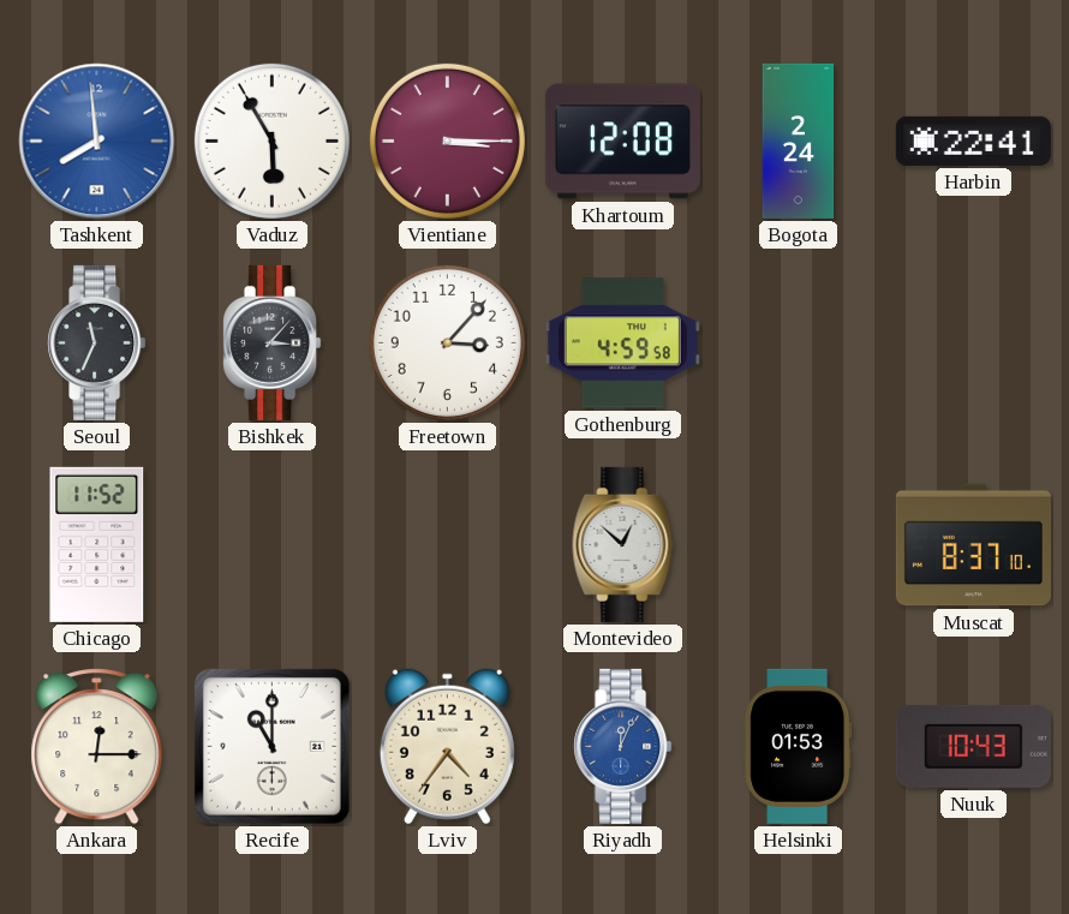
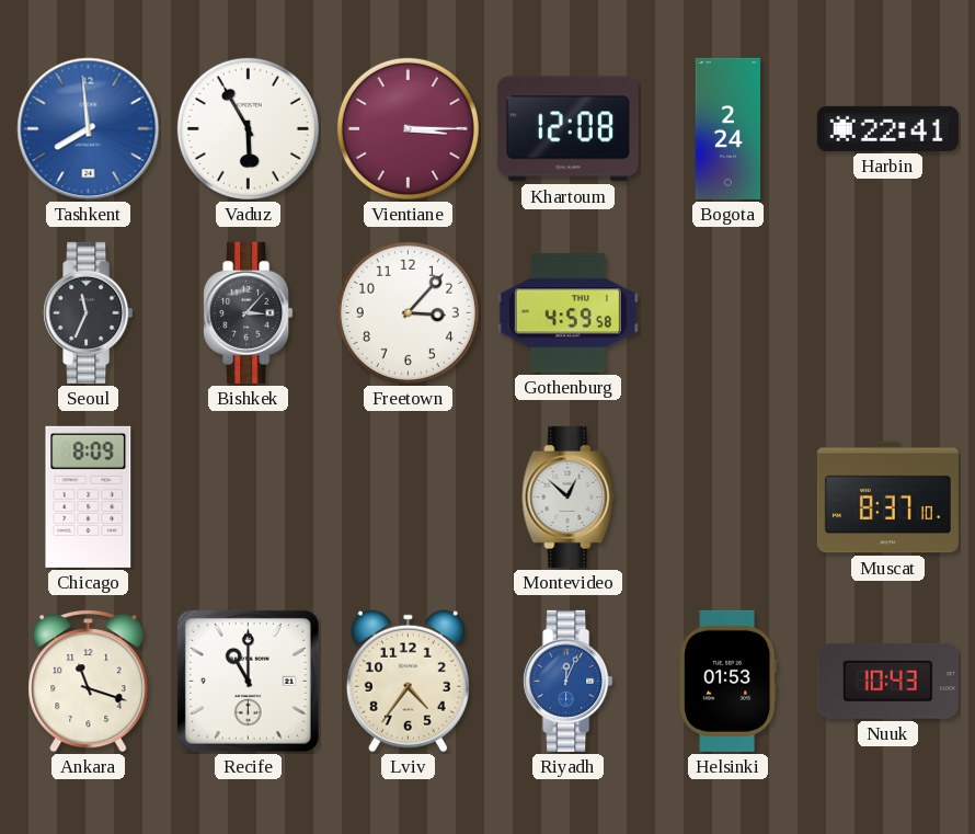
Chicago: 11:52 -> 8:09 (89, 496)
Ankara: 12:15 -> 11:18 (89, 682)
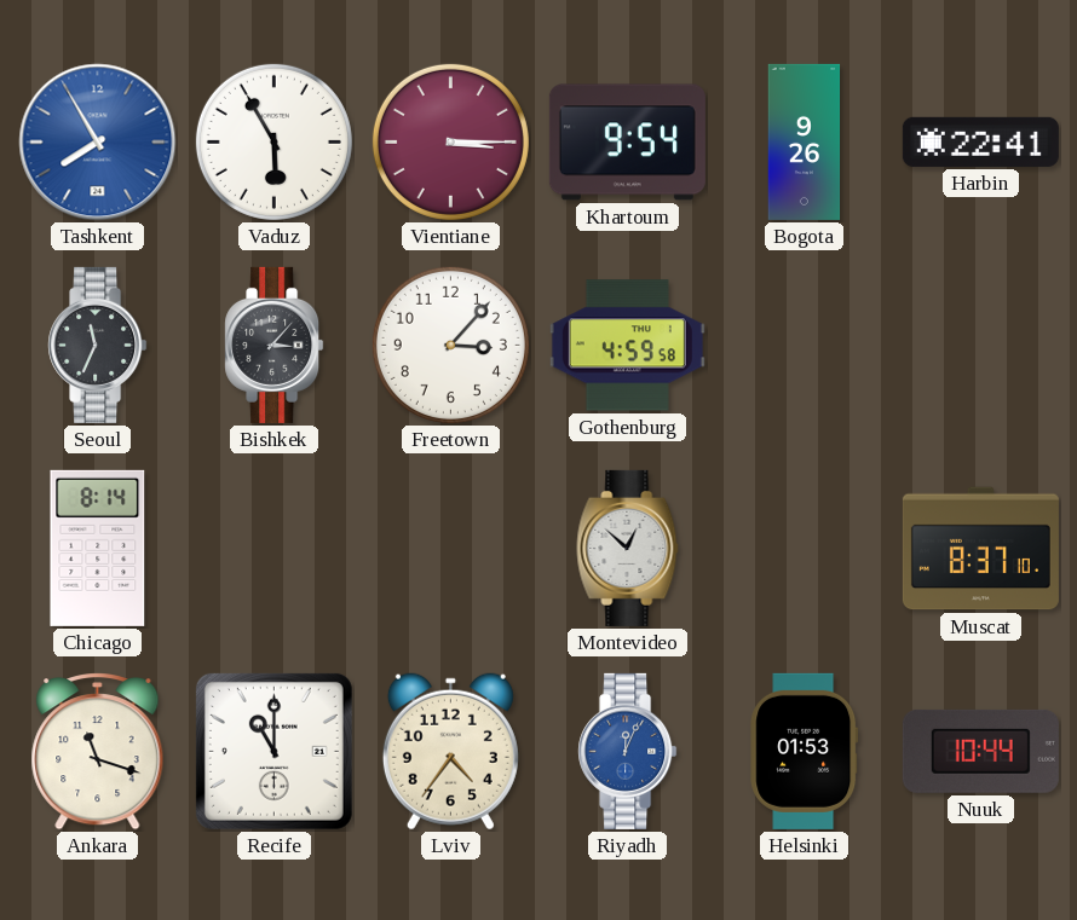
Tashkent: 7:59 -> 7:55 (98, 143)
Khartoum: 12:08 -> 9:54 (627, 143)
Bogota: 2:24 -> 9:26 (805, 141)
Chicago: 8:09 -> 8:14 (98, 548)
Nuuk: 10:43 -> 10:44 (980, 751)
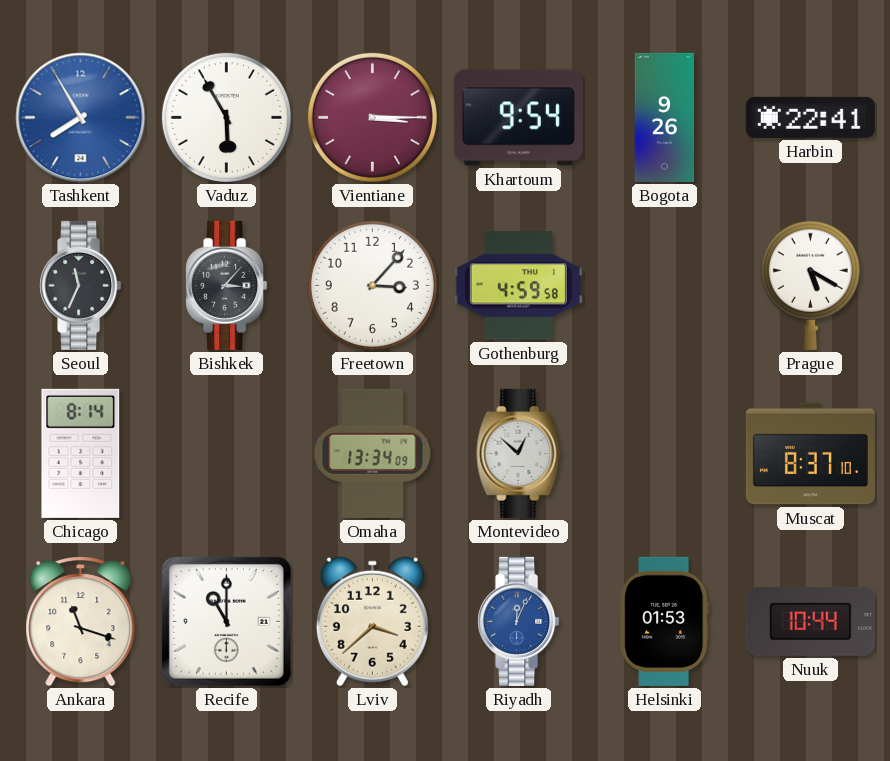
Prague: none -> 5:20 (810, 285)
Omaha: none -> 13:34 (373, 453)
Lviv: 4:36 -> 3:38 (372, 622)
